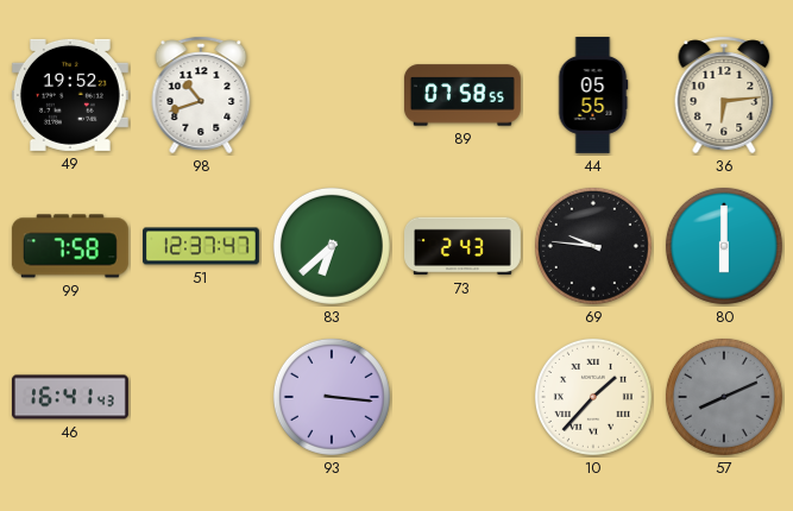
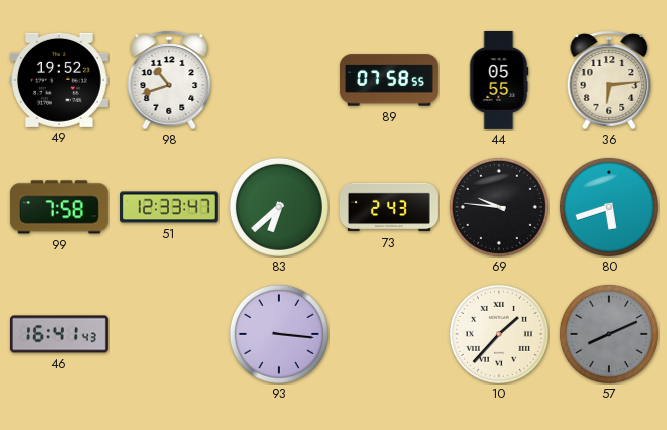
51: 12:37 -> 12:33 (170, 207)
80: 6:00 -> 5:42 (609, 207)
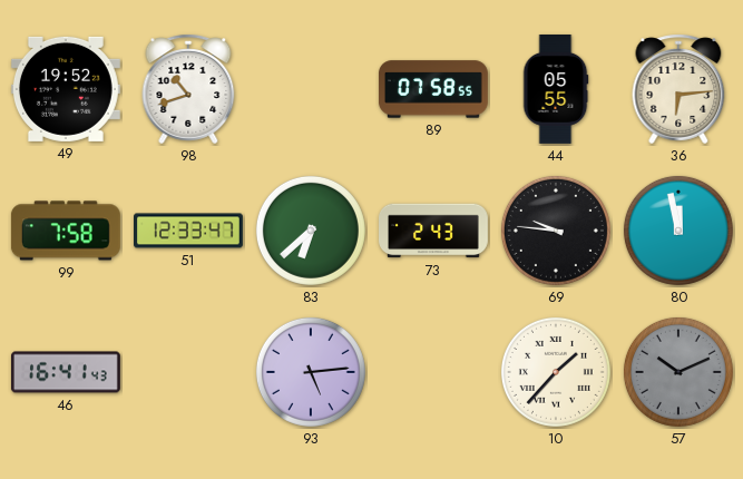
80: 5:42 -> 11:58 (678, 231)
93: 3:16 -> 5:14 (311, 372)
57: 8:11 -> 10:11 (678, 372)
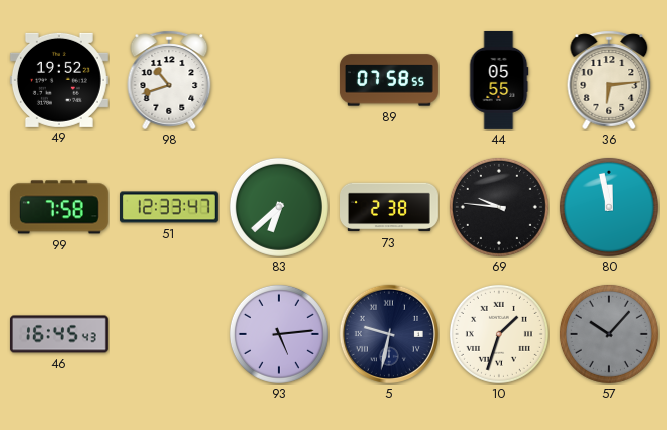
73: 2:43 -> 2:38 (390, 207)
46: 16:41 -> 16:45 (59, 334)
5: none -> 9:32 (389, 334)
10: 1:37 -> 1:33 (499, 334)
57: 10:11 -> 10:07 (609, 334)
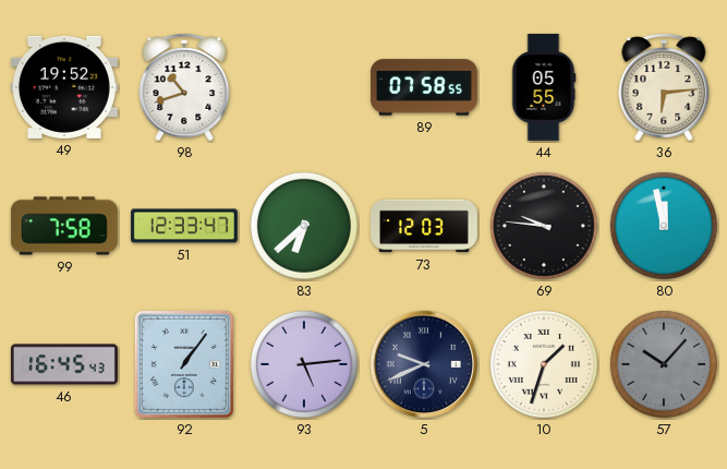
73: 2:38 -> 12:03 (425, 226)
92: none -> 1:06 (184, 364)
5: 9:32 -> 9:41 (424, 364)
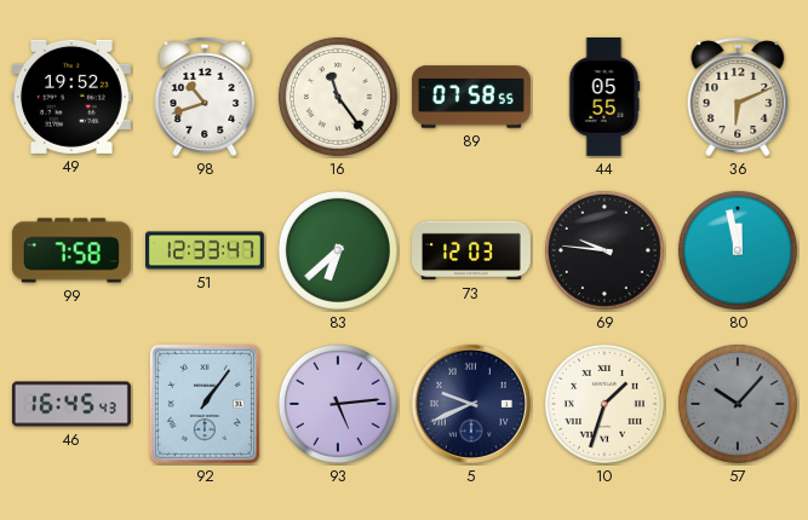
16: none -> 11:24 (338, 97)
36: 6:14 -> 6:11 (738, 97)
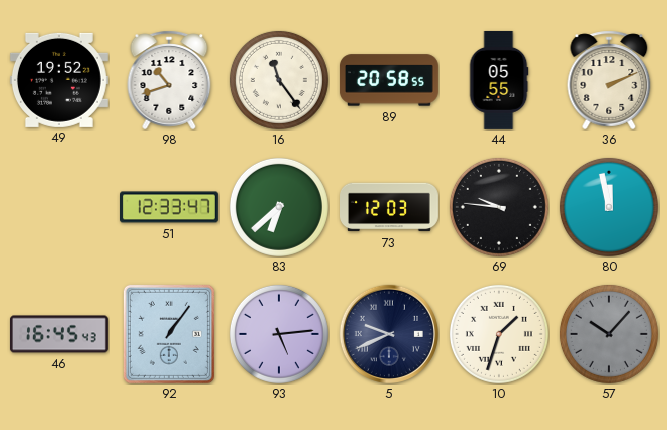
89: 07:58 -> 20:58 (389, 80)
36: 6:11 -> 2:11 (609, 80)
99: 7:58 -> none (71, 250)
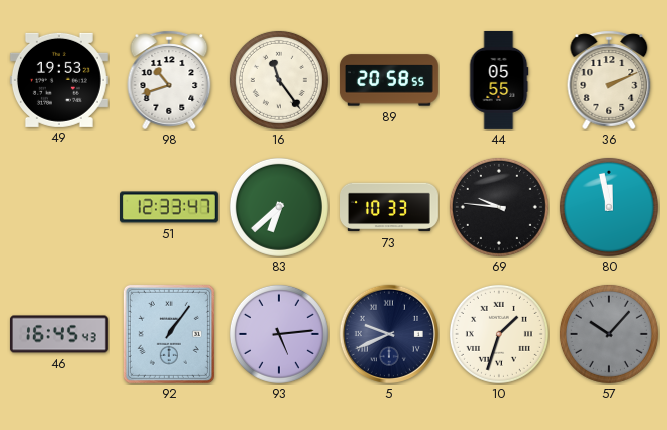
49: 19:52 -> 19:53 (59, 80)
73: 12:03 -> 10:33 (390, 207)
